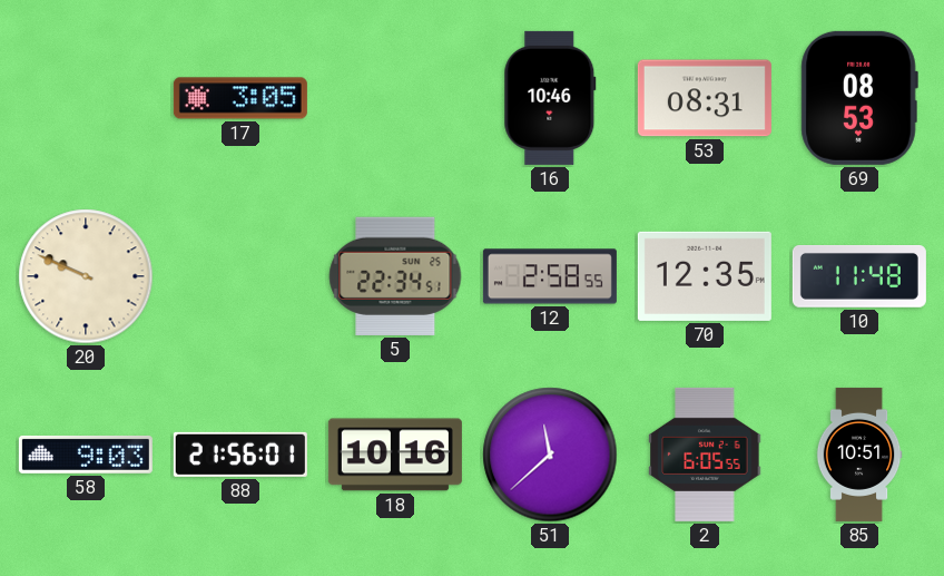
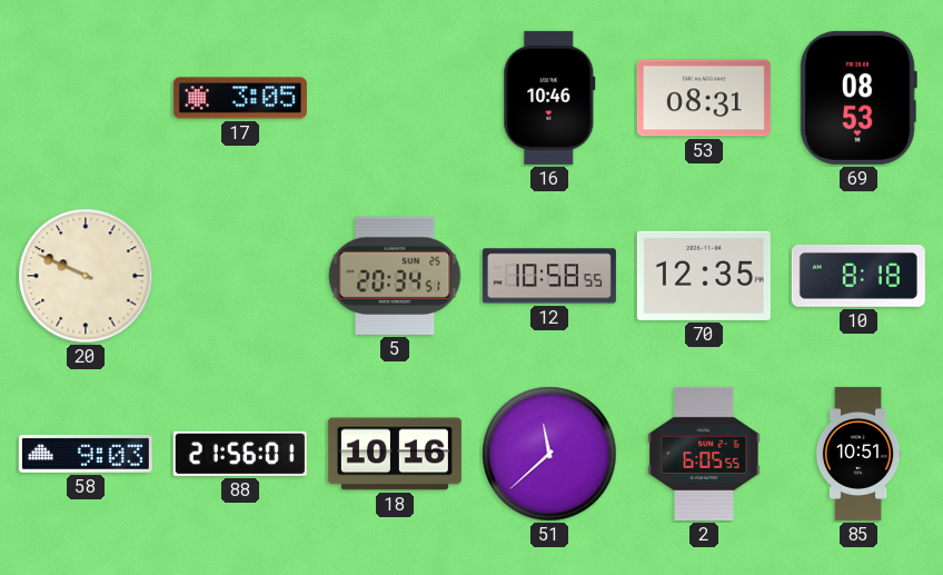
5: 22:34 -> 20:34 (395, 276)
12: 2:58 -> 10:58 (549, 276)
10: 11:48 -> 8:18 (858, 277)
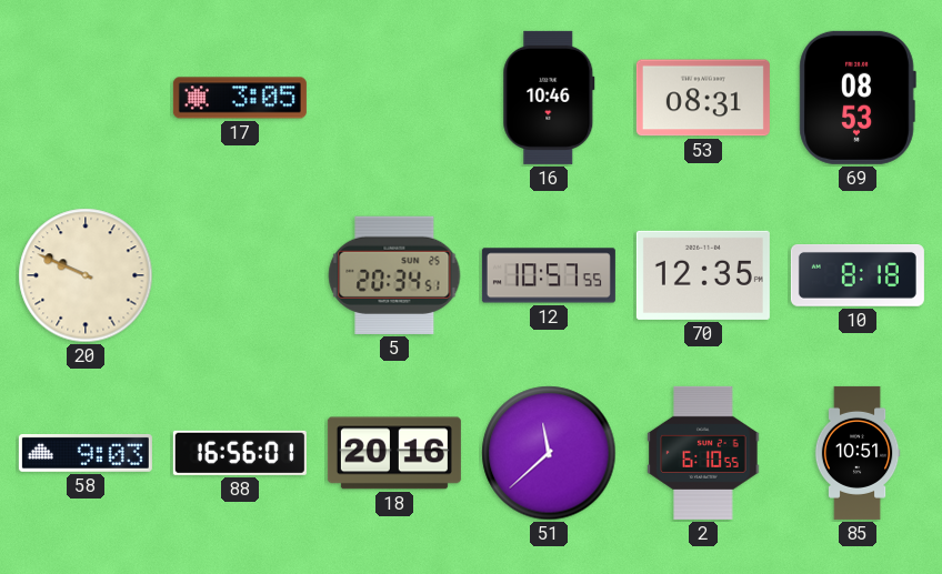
12: 10:58 -> 10:57 (549, 275)
88: 21:56 -> 16:56 (240, 453)
18: 10:16 -> 20:16 (394, 453)
2: 6:05 -> 6:10 (703, 453)
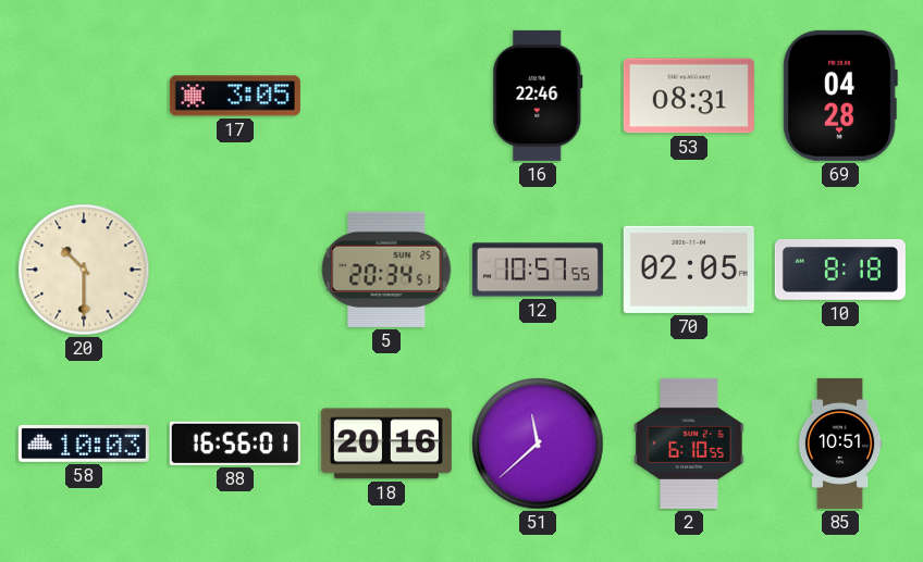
16: 10:46 -> 22:46 (538, 96)
69: 08:53 -> 04:28 (840, 96)
20: 9:49 -> 10:30 (84, 270)
70: 12:35 -> 02:05 (689, 270)
58: 9:03 -> 10:03 (84, 444)
